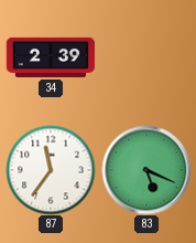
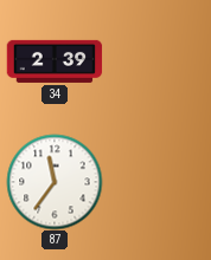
83: 5:19 -> none (146, 170)
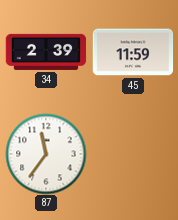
45: none -> 11:59 (133, 52)
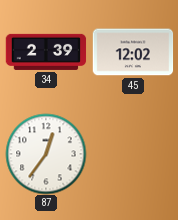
45: 11:59 -> 12:02 (133, 52)
87: 11:36 -> 12:36 (46, 154)
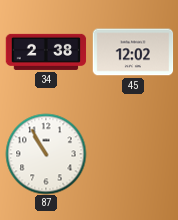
34: 2:39 -> 2:38 (46, 52)
87: 12:36 -> 10:55 (46, 154)
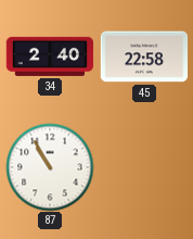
34: 2:38 -> 2:40 (50, 56)
45: 12:02 -> 22:58 (144, 56)
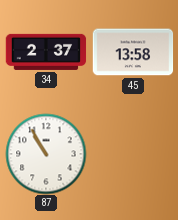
34: 2:40 -> 2:37 (46, 52)
45: 22:58 -> 13:58 (133, 52)
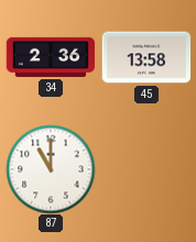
34: 2:37 -> 2:36 (51, 57)
87: 10:55 -> 11:00 (51, 169)
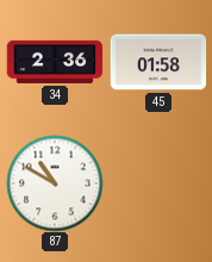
45: 13:58 -> 01:58 (158, 62)
87: 11:00 -> 10:50 (55, 183)
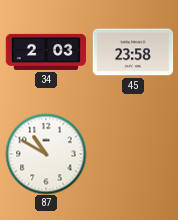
34: 2:36 -> 2:03 (46, 52)
45: 01:58 -> 23:58 (133, 52)
